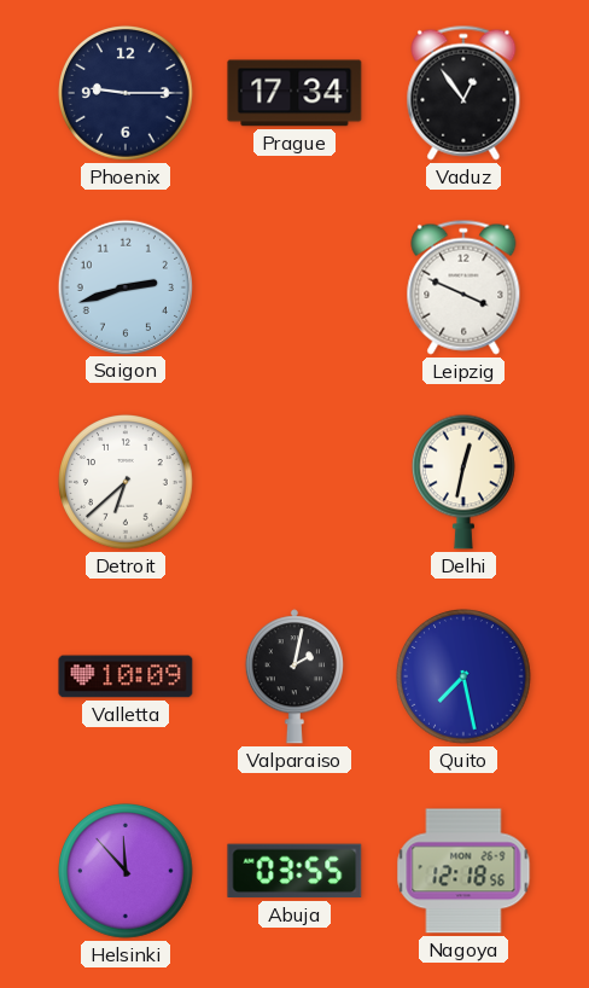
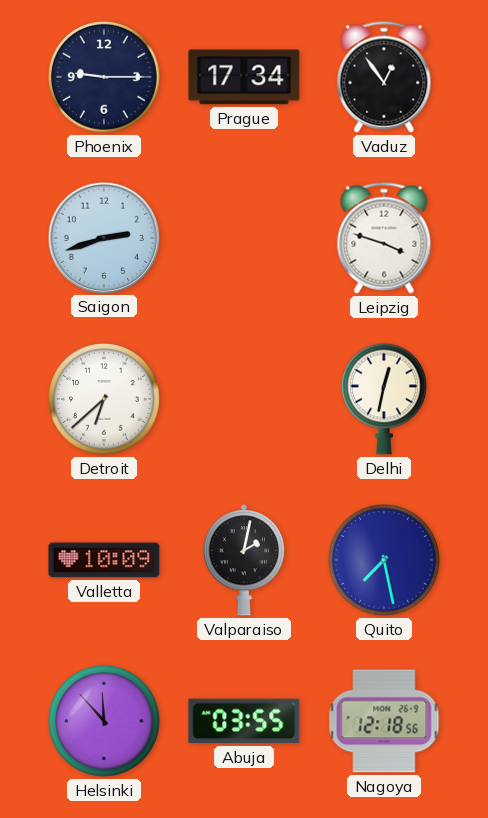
Leipzig: 3:49 -> 3:48 (384, 238)
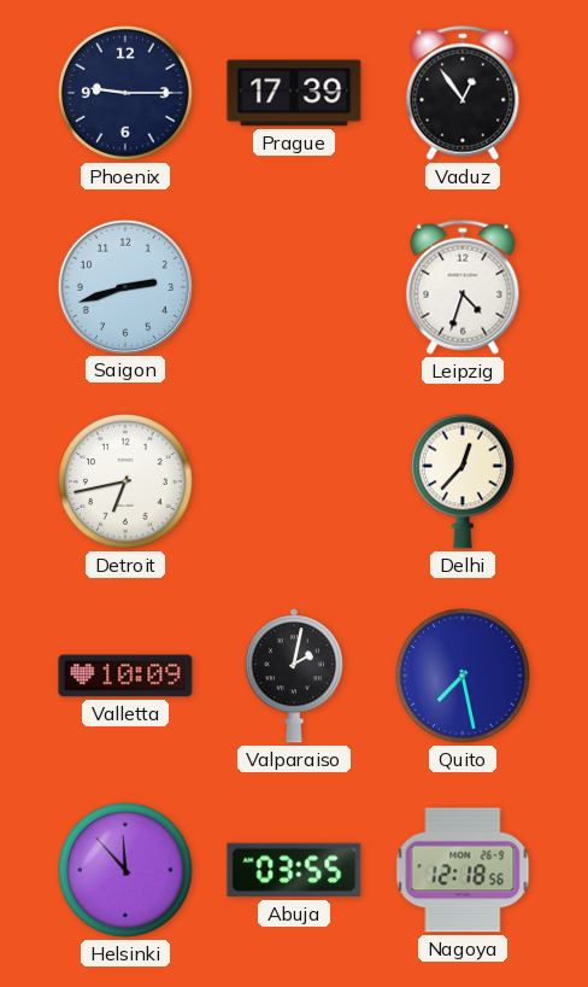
Prague: 17:34 -> 17:39 (294, 93)
Leipzig: 3:48 -> 4:33 (463, 287)
Detroit: 6:38 -> 6:43 (127, 483)
Delhi: 12:32 -> 12:37 (463, 481)
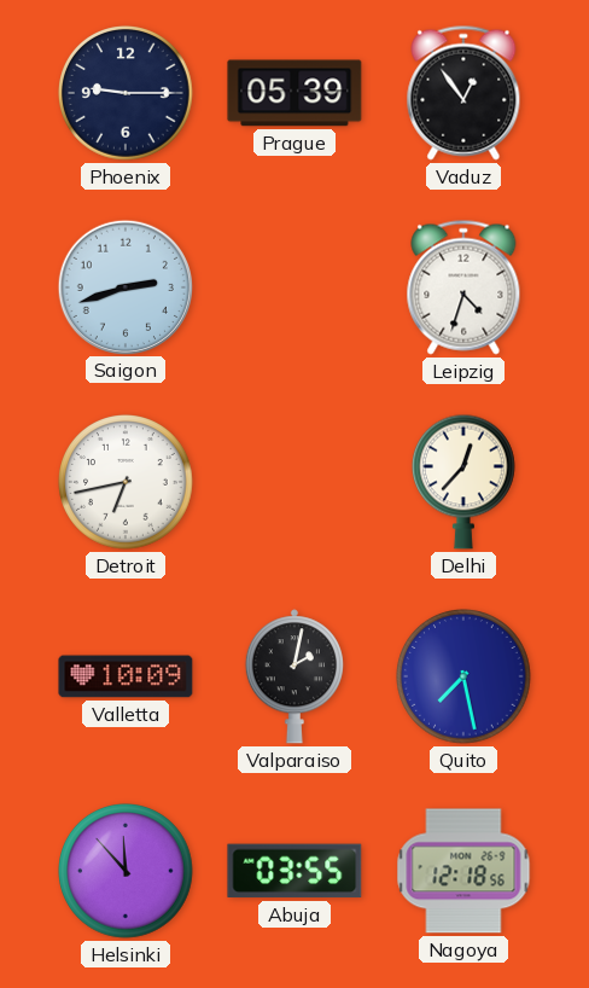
Prague: 17:39 -> 05:39 (294, 93)
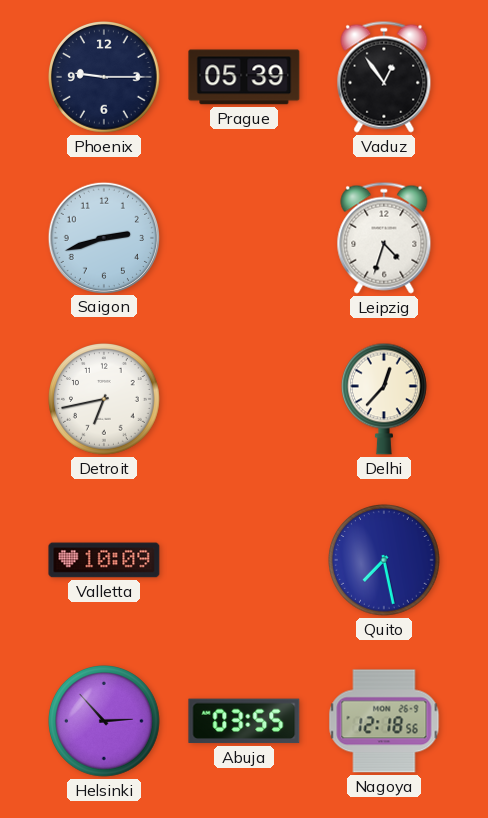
Valparaiso: 2:02 -> none (294, 676)
Helsinki: 11:53 -> 2:53 (105, 722)
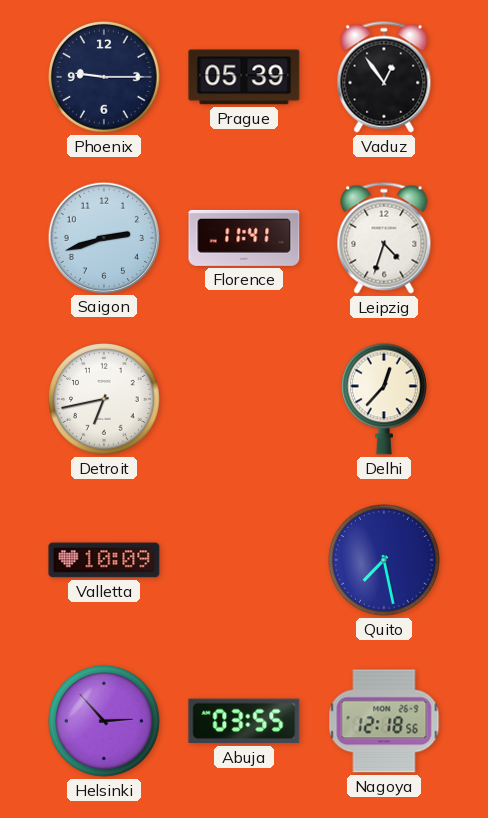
Florence: none -> 11:41 (244, 238)
